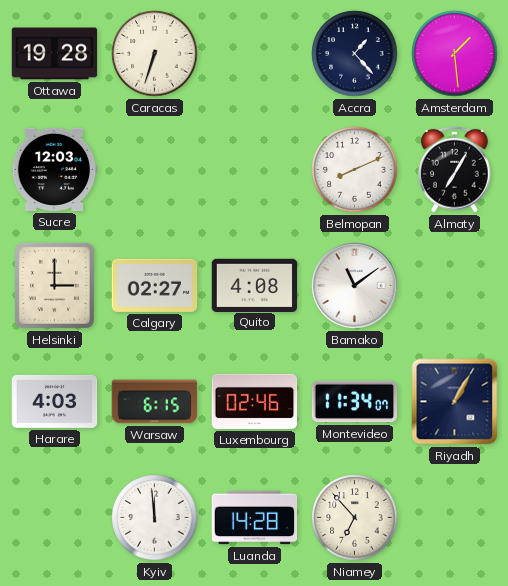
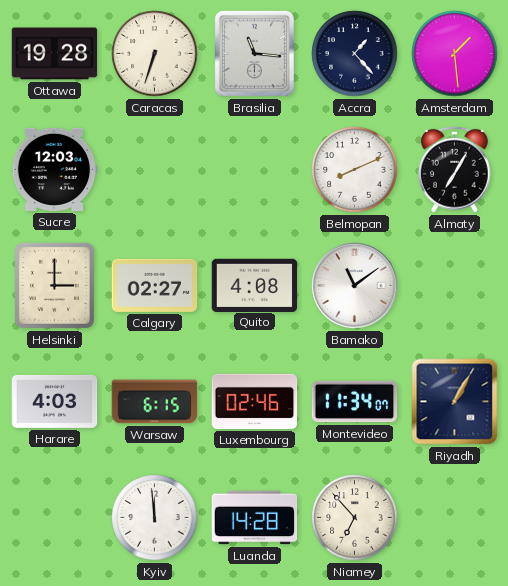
Brasilia: none -> 11:16 (254, 53)
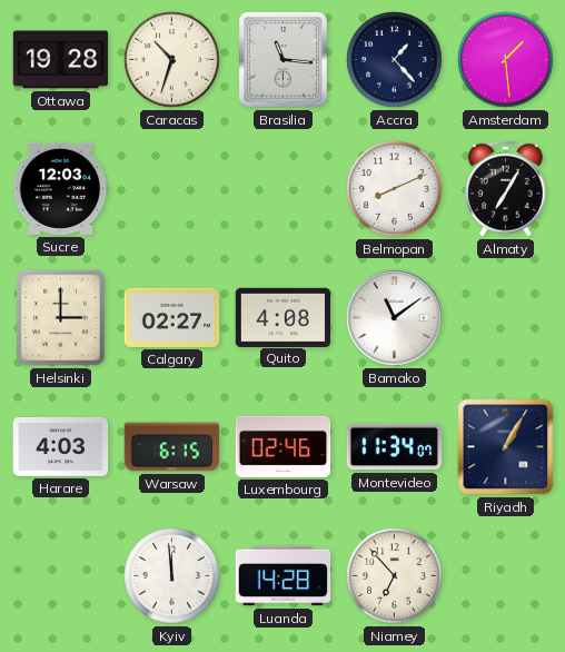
Caracas: 6:33 -> 10:33 (172, 60)
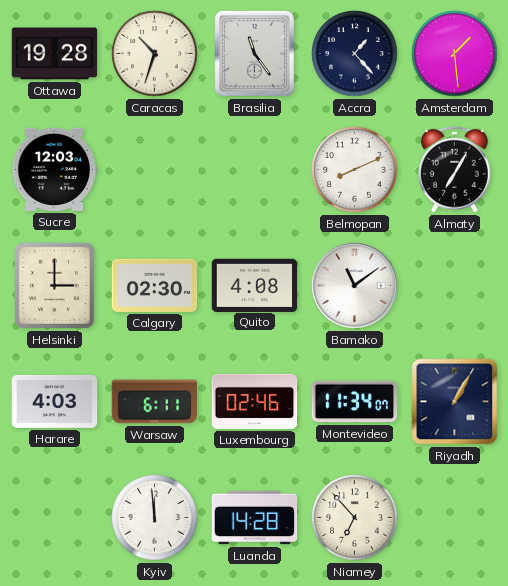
Brasilia: 11:16 -> 11:24 (254, 53)
Calgary: 02:27 -> 02:30 (155, 285)
Warsaw: 6:15 -> 6:11 (155, 402)
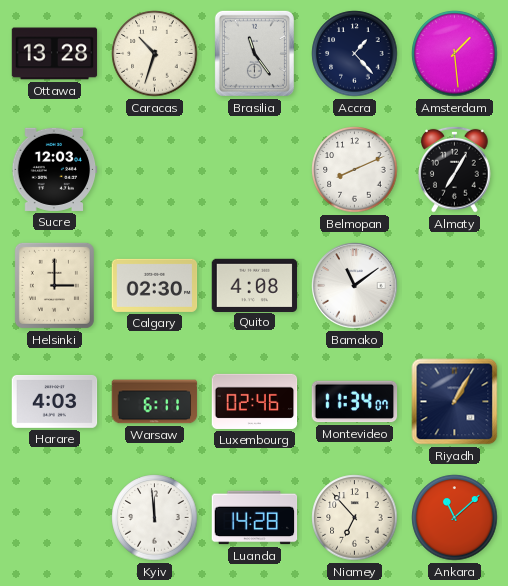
Ottawa: 19:28 -> 13:28 (55, 54)
Ankara: none -> 11:08 (455, 518)
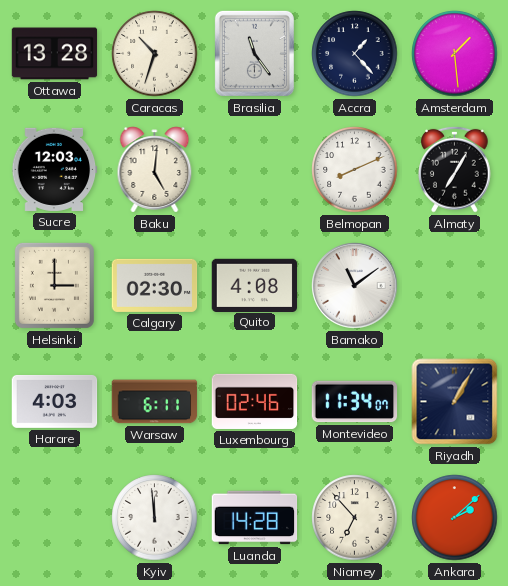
Baku: none -> 5:01 (155, 170)
Ankara: 11:08 -> 2:08 (455, 518)
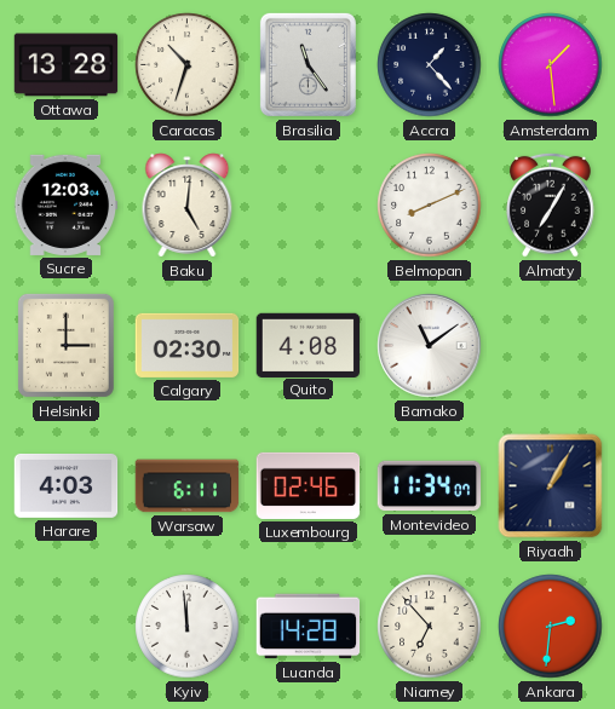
Ankara: 2:08 -> 2:31 (551, 627)
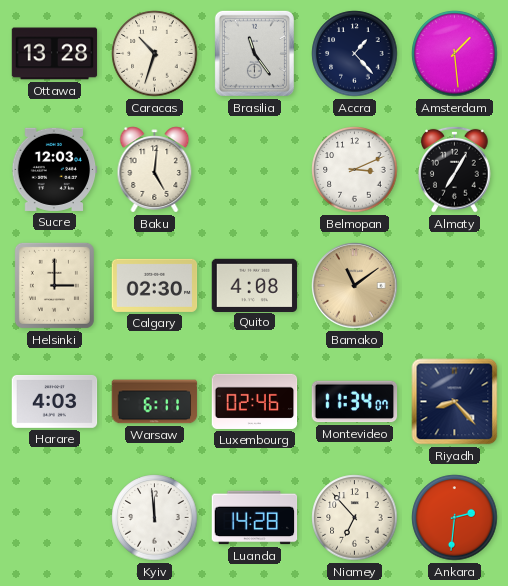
Belmopan: 8:11 -> 3:11 (355, 170)
Bamako dial: white -> champagne (355, 286)
Riyadh: 1:05 -> 8:23 (455, 402)
